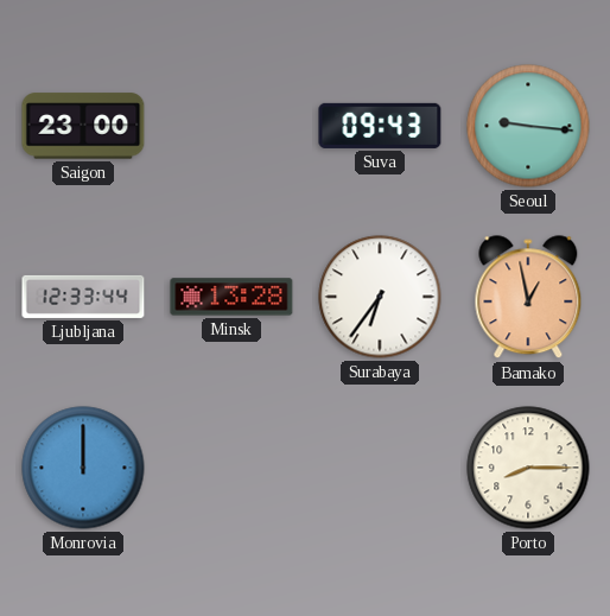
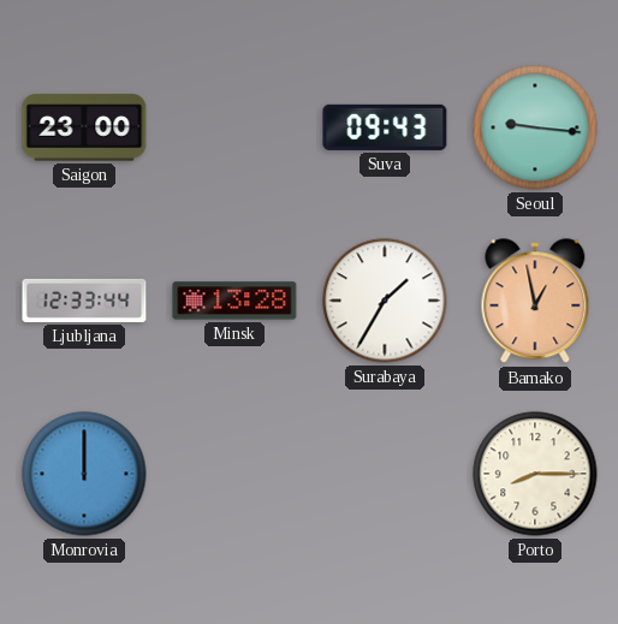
Surabaya: 6:36 -> 1:35 (385, 301)
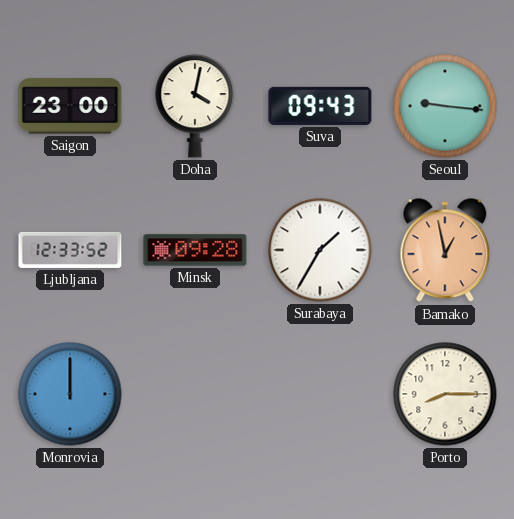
Doha: none -> 4:02 (195, 106)
Ljubljana: 12:33:44 -> 12:33:52 (70, 250)
Minsk: 13:28 -> 09:28 (195, 250)
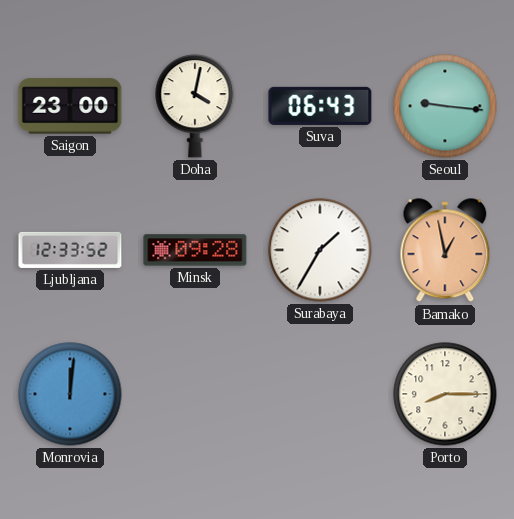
Suva: 09:43 -> 06:43 (320, 106)
Monrovia: 12:00 -> 12:01 (70, 394)
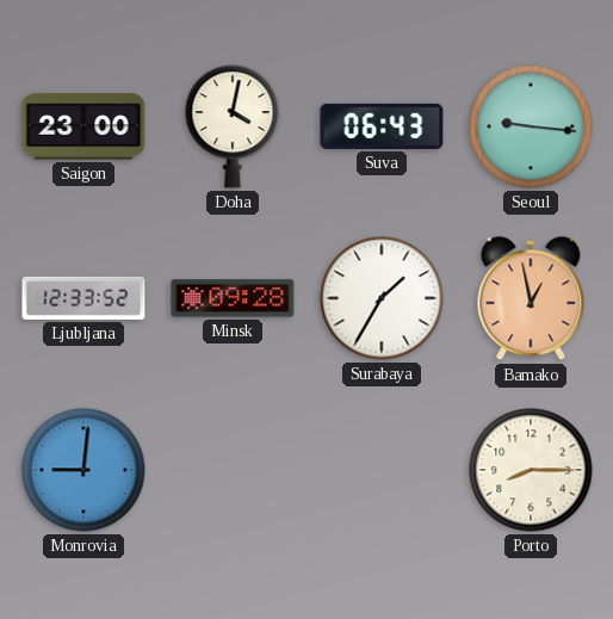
Monrovia: 12:01 -> 9:01 (83, 470)
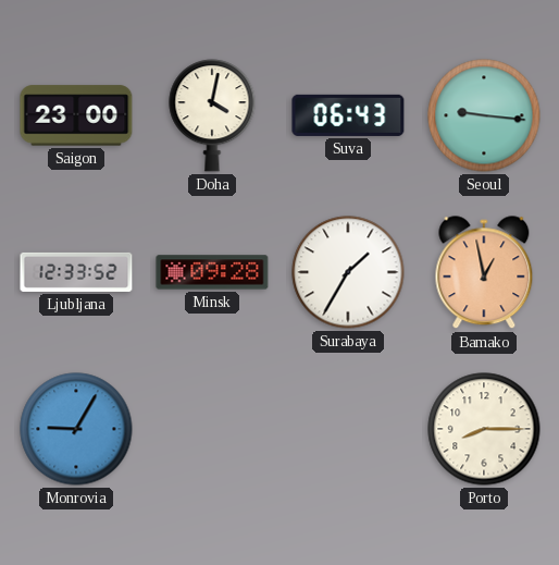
Monrovia: 9:01 -> 9:05 (76, 429)
